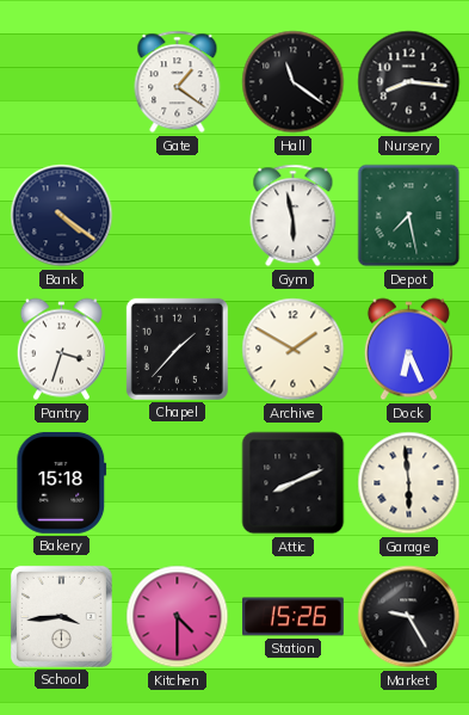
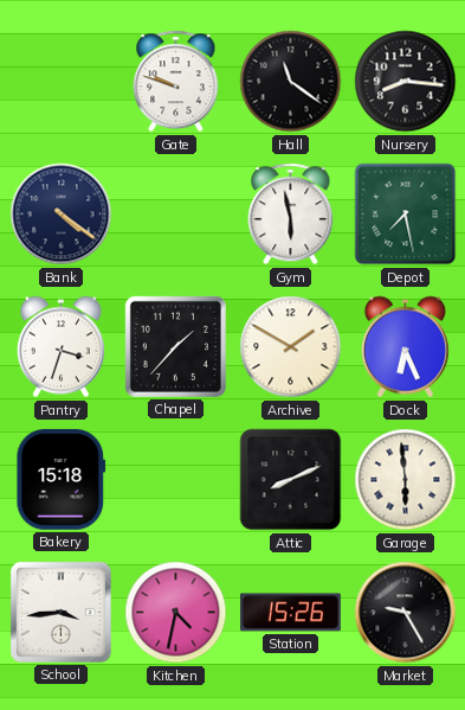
Gate: 1:21 -> 9:48 (176, 82)
Kitchen: 4:30 -> 4:32 (176, 613)
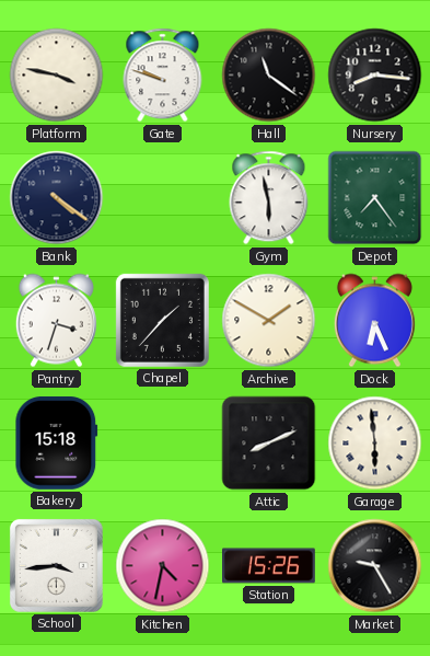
Platform: none -> 3:47 (57, 76)
Depot: 7:28 -> 7:24 (375, 198)
